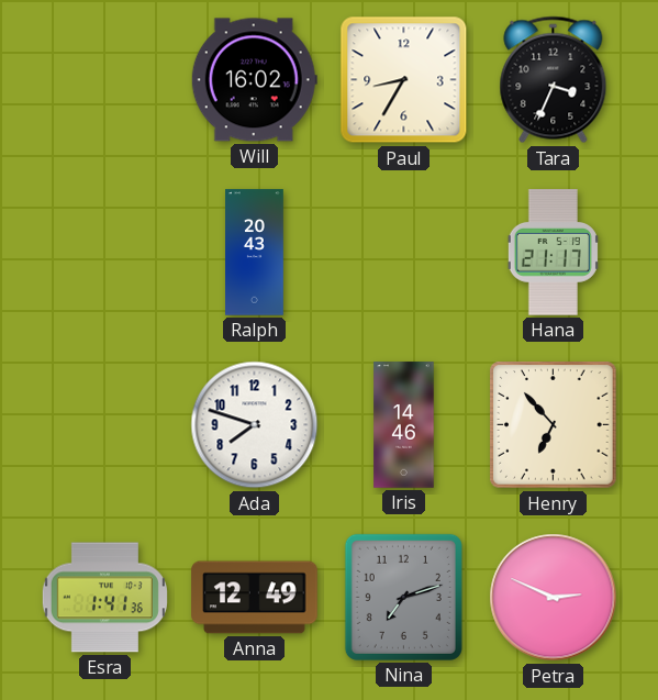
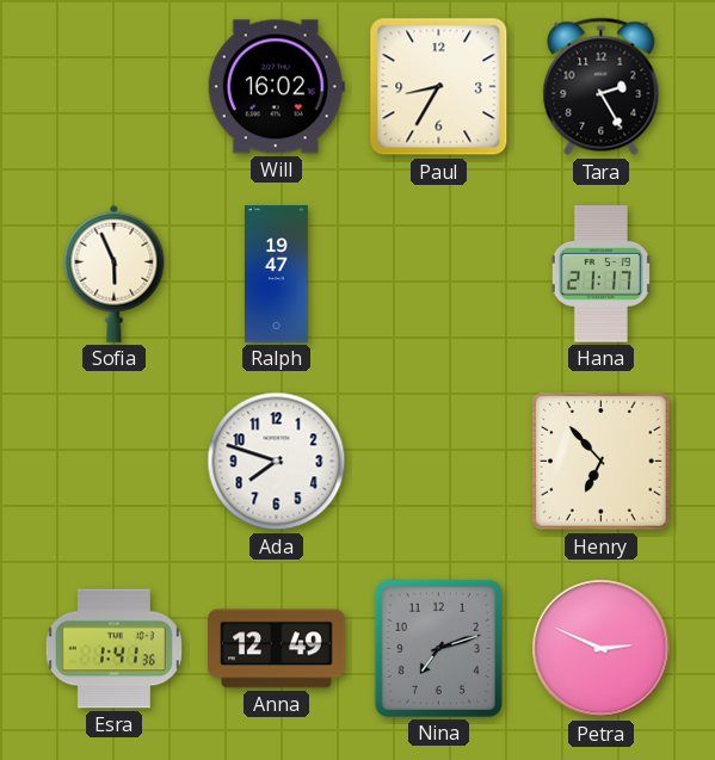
Tara: 3:34 -> 2:25 (602, 87)
Sofia: none -> 5:56 (115, 273)
Ralph: 20:43 -> 19:47 (277, 274)
Iris: 14:46 -> none (404, 425)
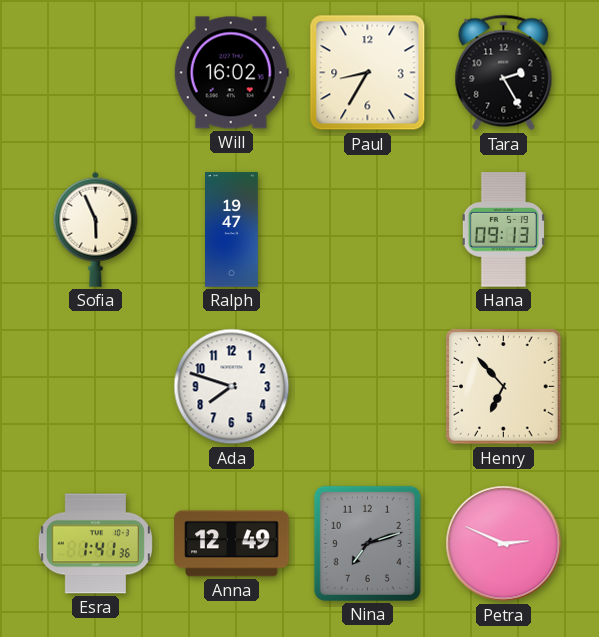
Hana: 21:17 -> 09:13 (503, 230)
